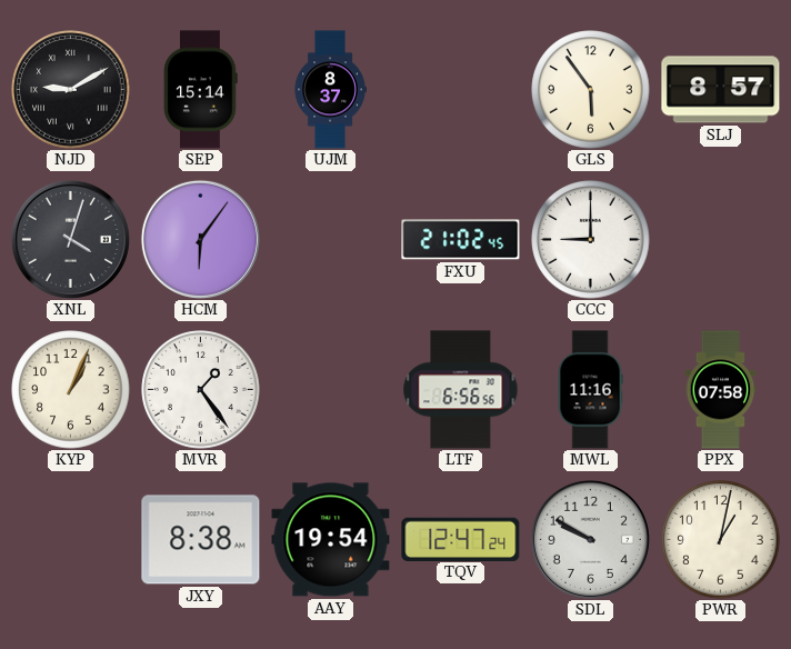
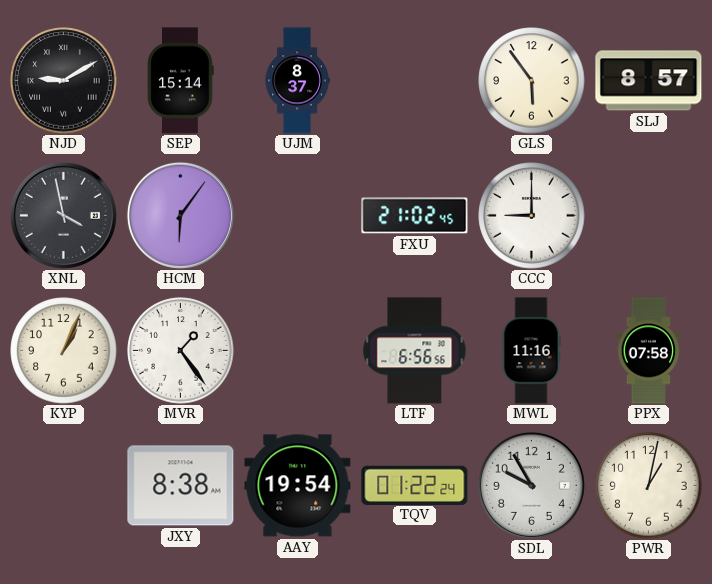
XNL: 4:03 -> 3:58 (63, 215)
TQV: 12:47 -> 01:22 (415, 485)
SDL: 9:50 -> 9:55 (531, 485)
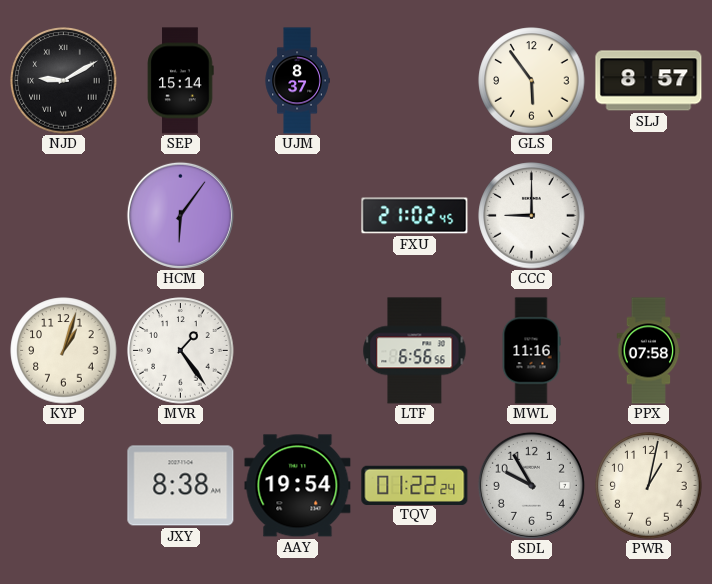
XNL: 3:58 -> none (63, 215)
KYP: 1:04 -> 1:03 (64, 351)
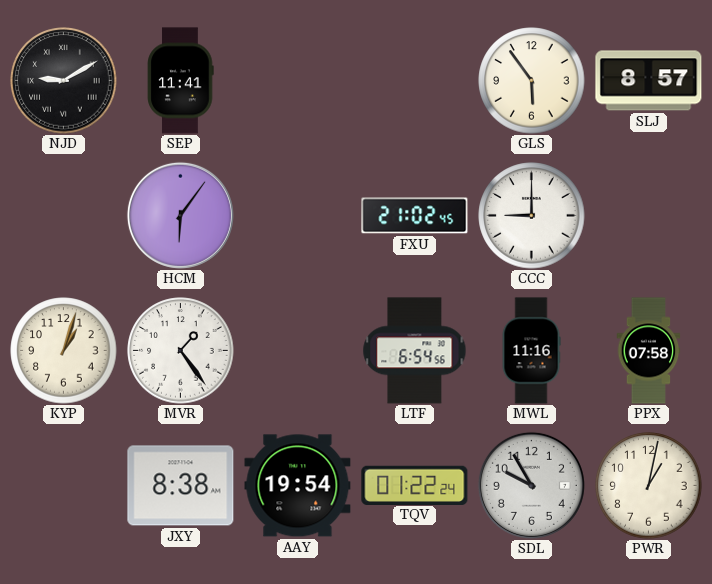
SEP: 15:14 -> 11:41 (181, 81)
UJM: 8:37 -> none (297, 81)
LTF: 6:56 -> 6:54 (415, 351)
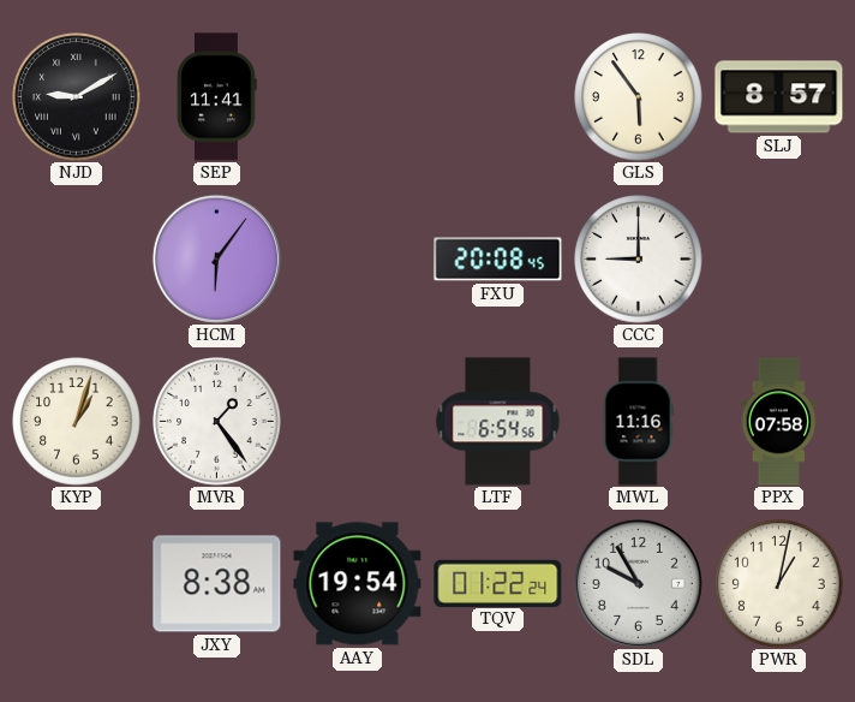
FXU: 21:02 -> 20:08 (498, 260)
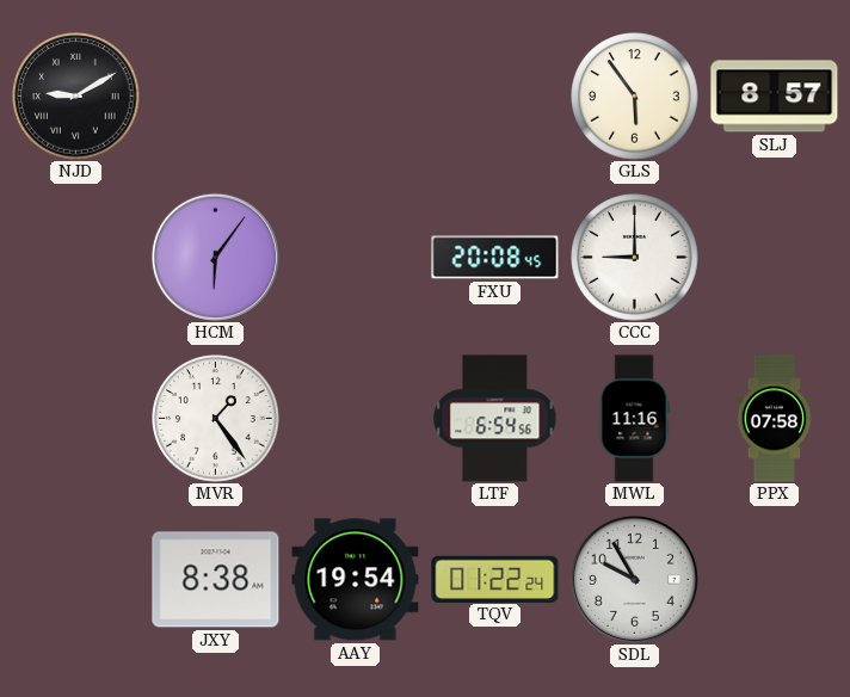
SEP: 11:41 -> none (217, 97)
KYP: 1:03 -> none (77, 422)
PWR: 1:02 -> none (779, 584)
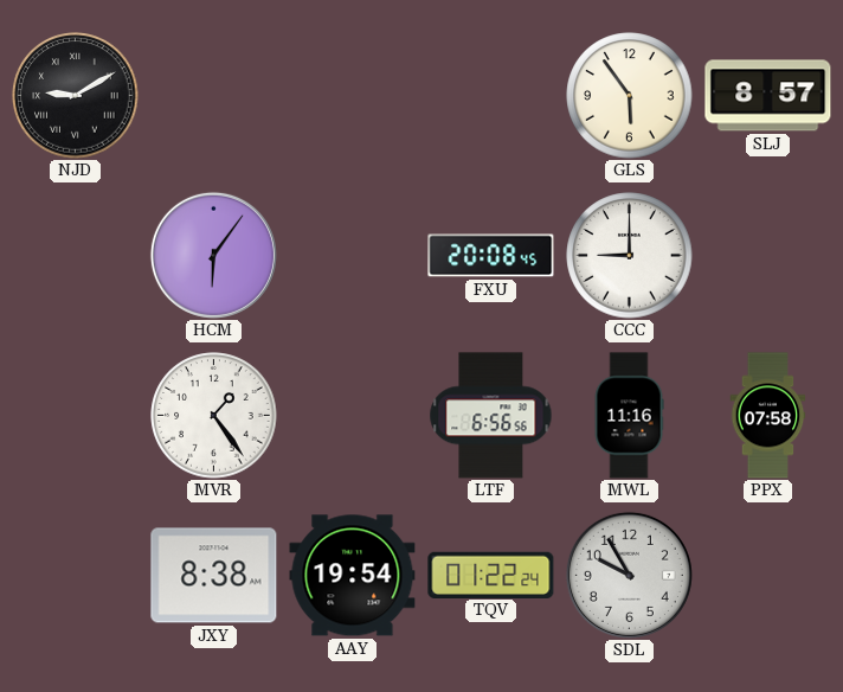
LTF: 6:54 -> 6:56 (491, 416)
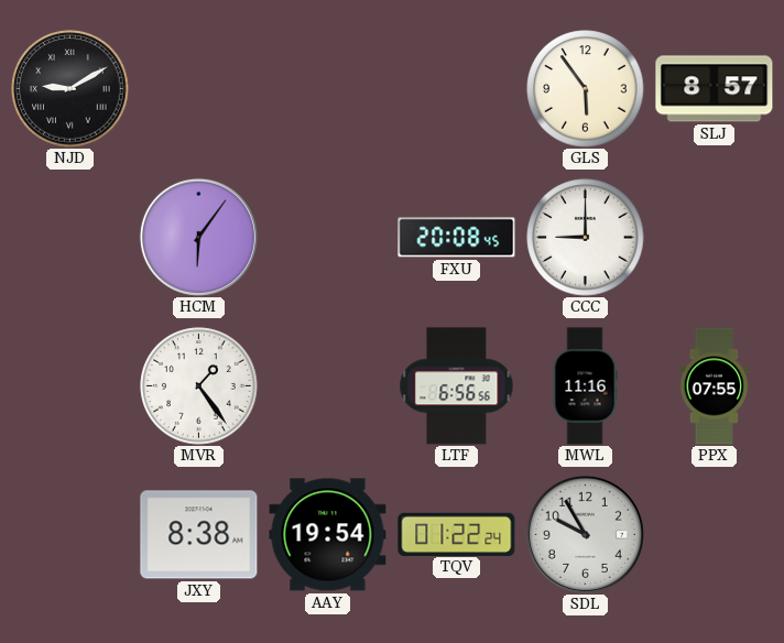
PPX: 07:58 -> 07:55 (715, 386)
